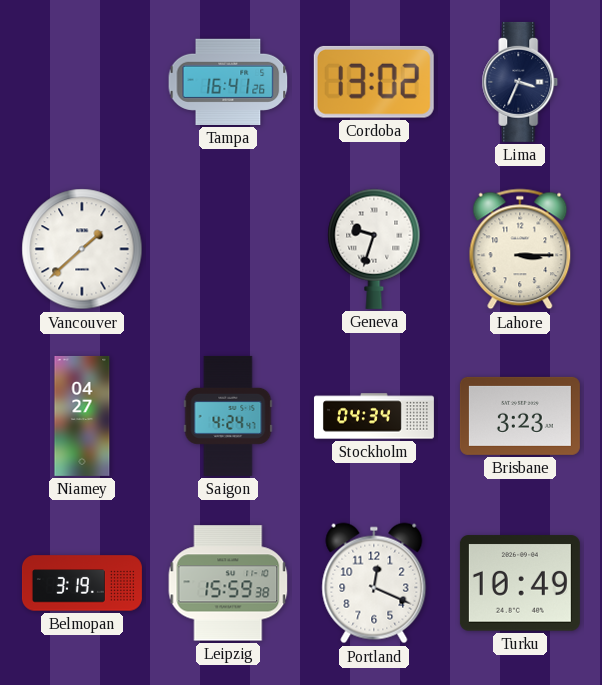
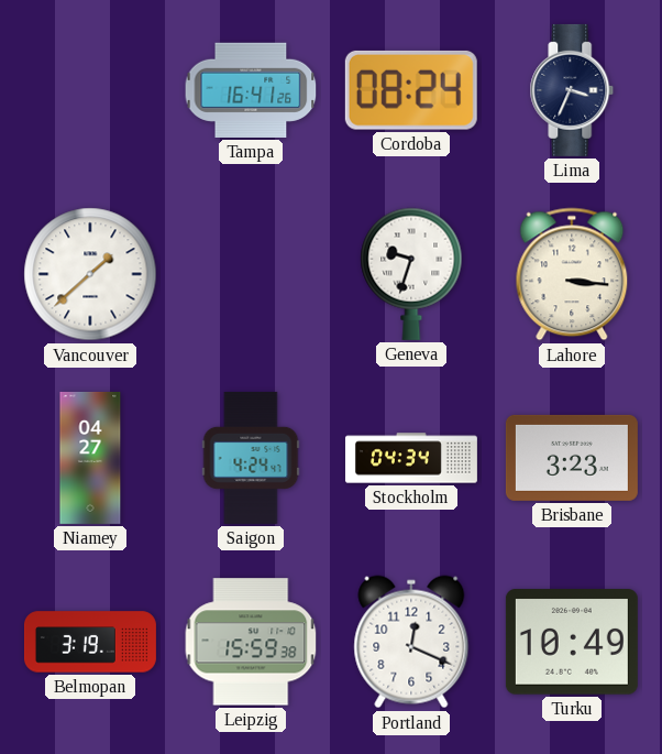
Cordoba: 13:02 -> 08:24 (411, 90)
Lahore: 3:15 -> 3:16 (572, 274)
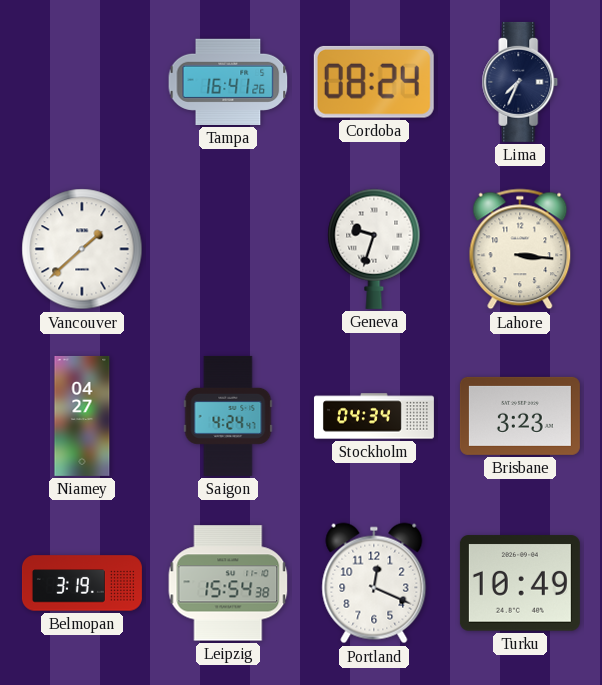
Lima: 3:34 -> 7:34 (520, 82)
Leipzig: 15:59 -> 15:54 (228, 583)
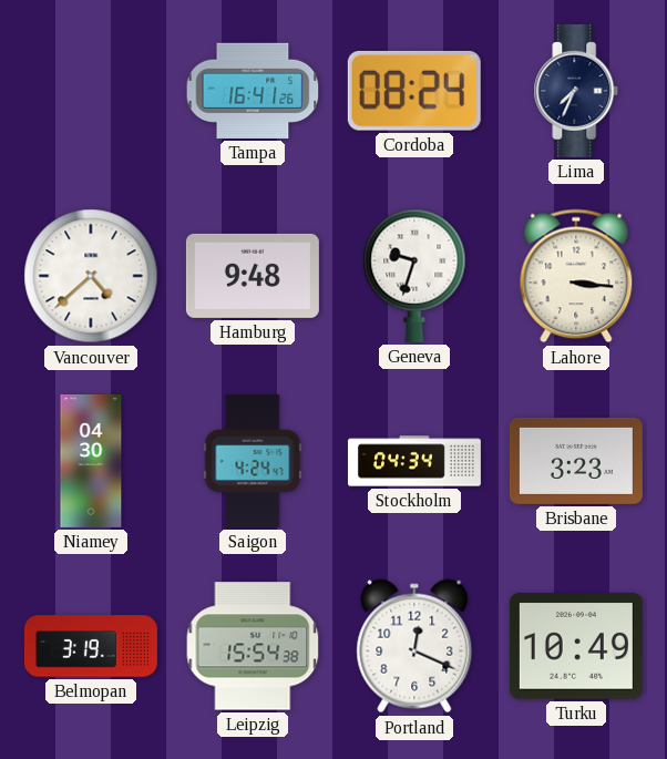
Vancouver: 1:38 -> 4:38 (91, 276)
Hamburg: none -> 9:48 (253, 276)
Niamey: 04:27 -> 04:30 (91, 461)
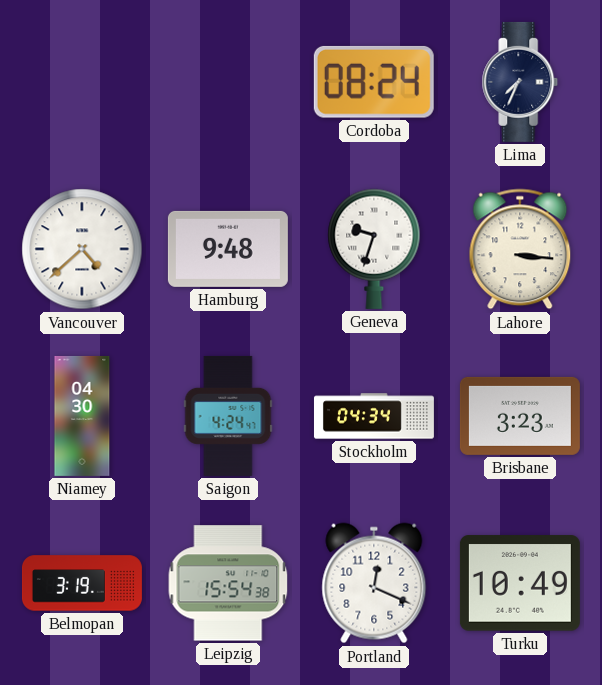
Tampa: 16:41 -> none (253, 91)
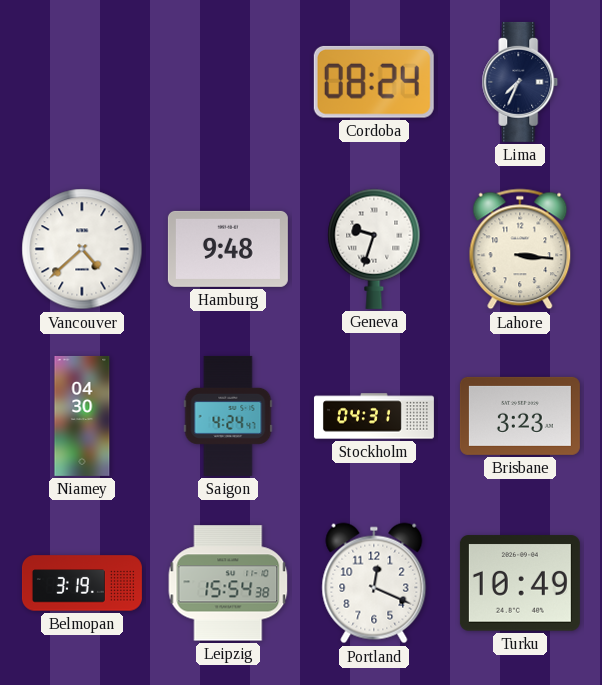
Stockholm: 04:34 -> 04:31 (374, 416)
